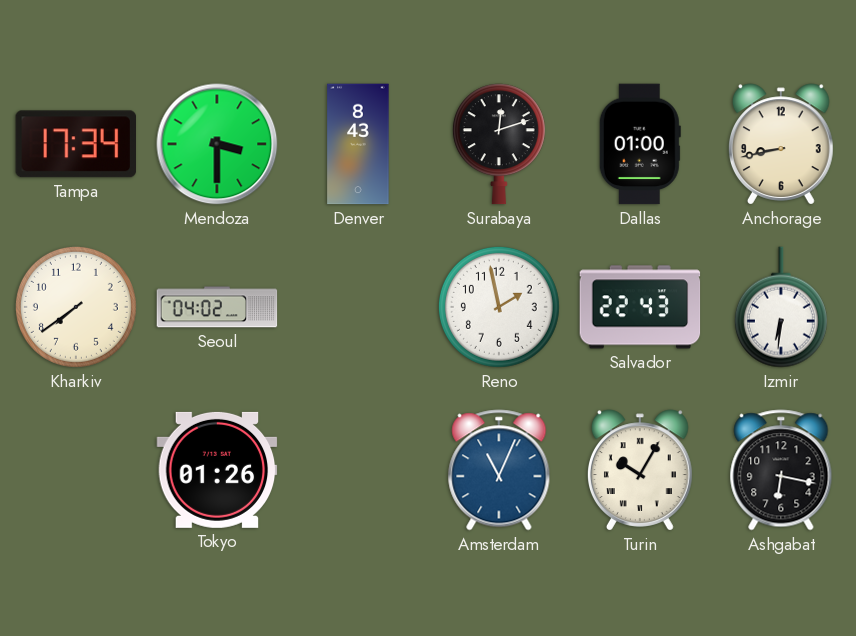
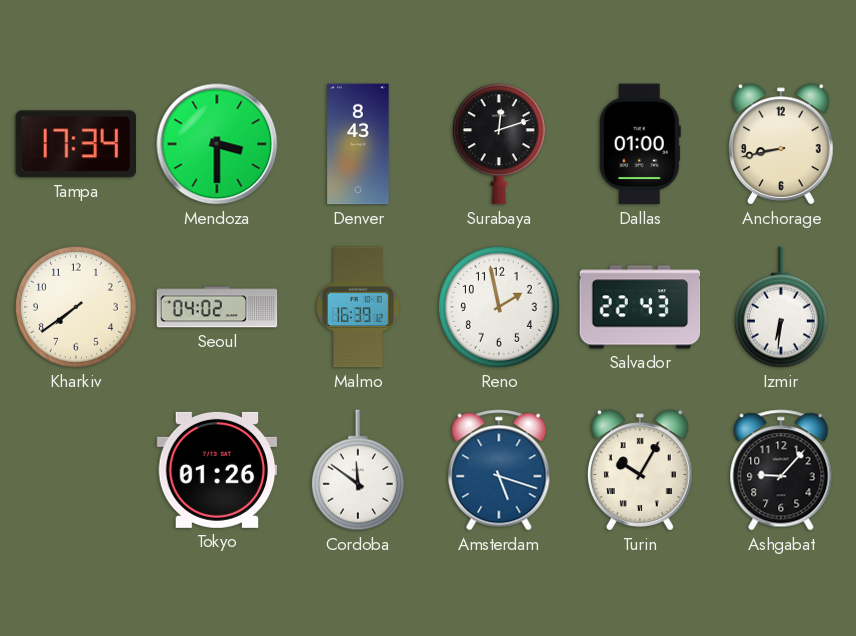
Malmo: none -> 16:39 (359, 307)
Cordoba: none -> 11:51 (358, 470)
Amsterdam: 11:04 -> 5:18 (499, 470)
Ashgabat: 6:17 -> 9:07 (781, 470)
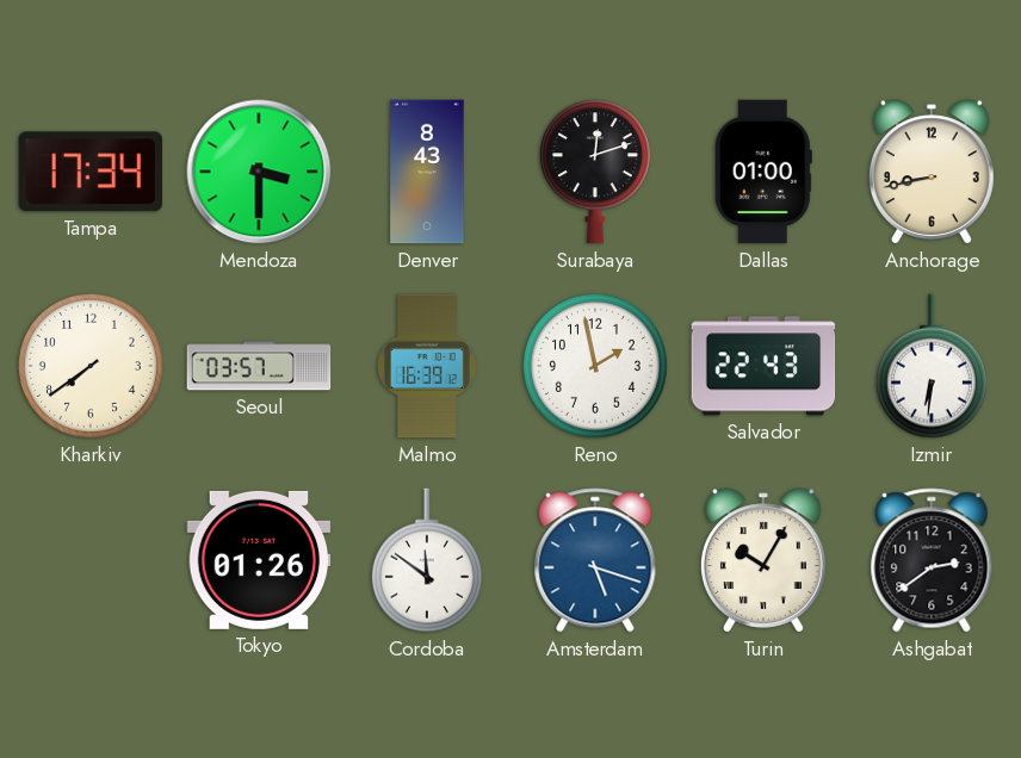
Seoul: 04:02 -> 03:57 (259, 366)
Ashgabat: 9:07 -> 2:39 (932, 560)
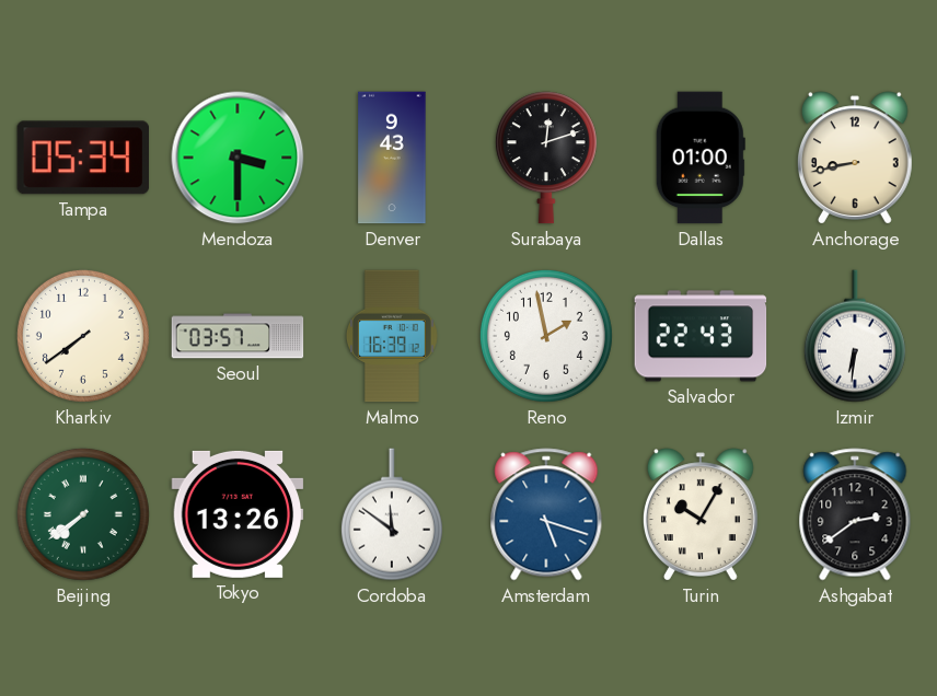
Tampa: 17:34 -> 05:34 (82, 158)
Denver: 8:43 -> 9:43 (392, 158)
Beijing: none -> 7:39 (83, 514)
Tokyo: 01:26 -> 13:26 (238, 514)
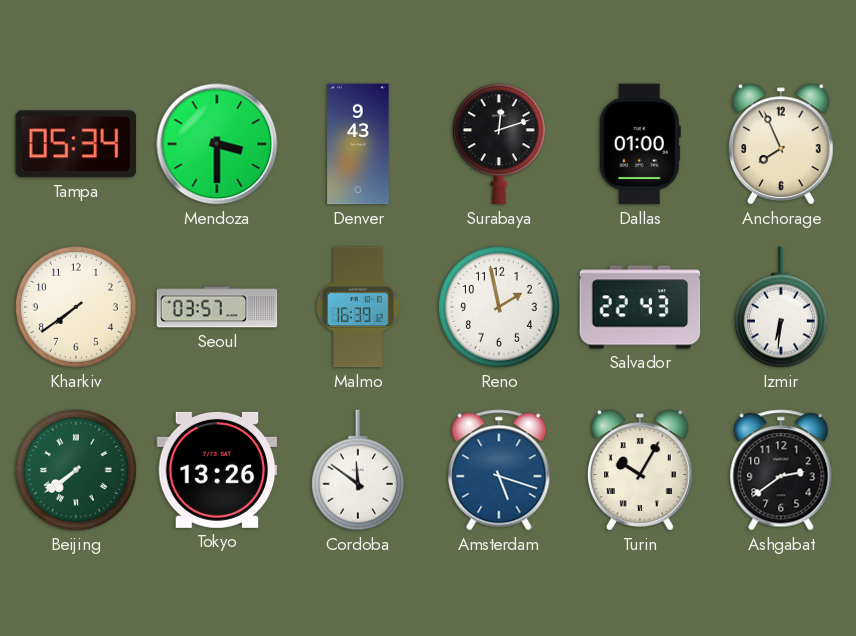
Anchorage: 8:43 -> 7:56 (781, 144)
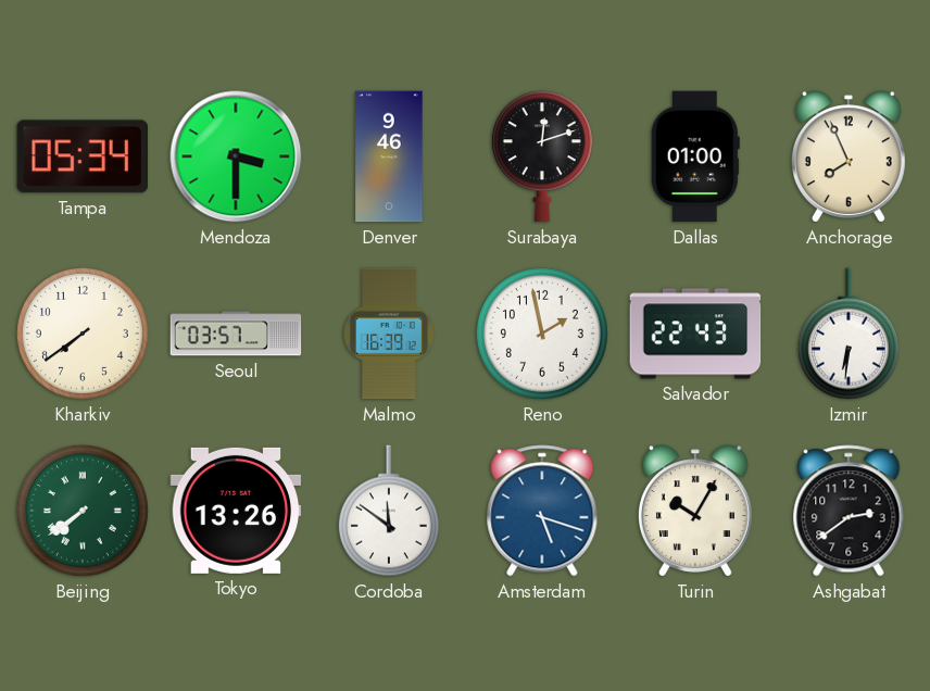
Denver: 9:43 -> 9:46 (389, 156)
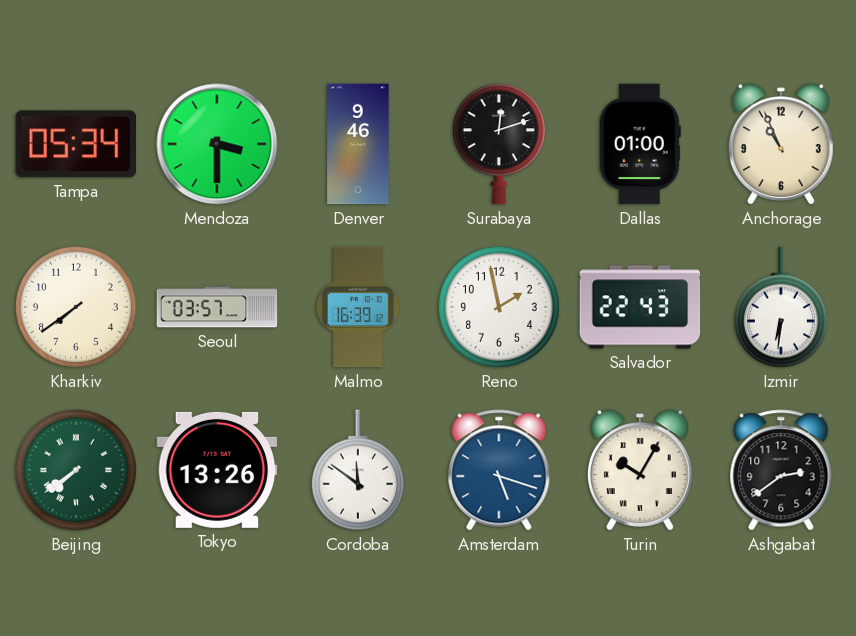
Anchorage: 7:56 -> 10:56 (781, 144)
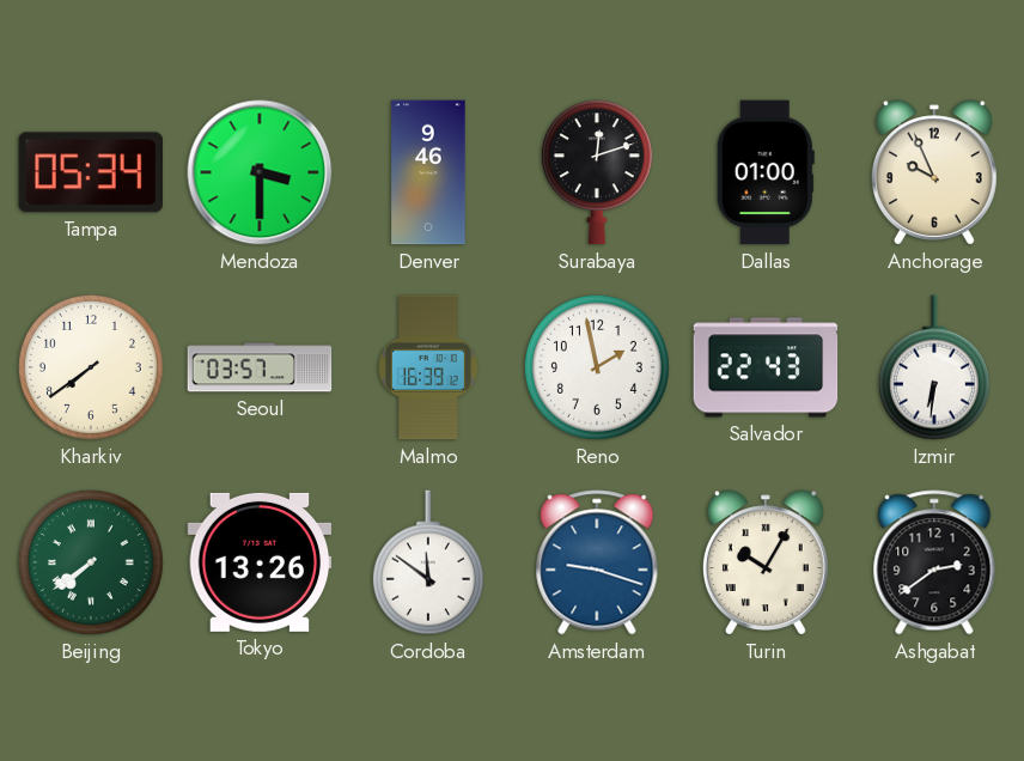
Anchorage: 10:56 -> 9:56 (934, 172)
Amsterdam: 5:18 -> 9:18 (597, 562)
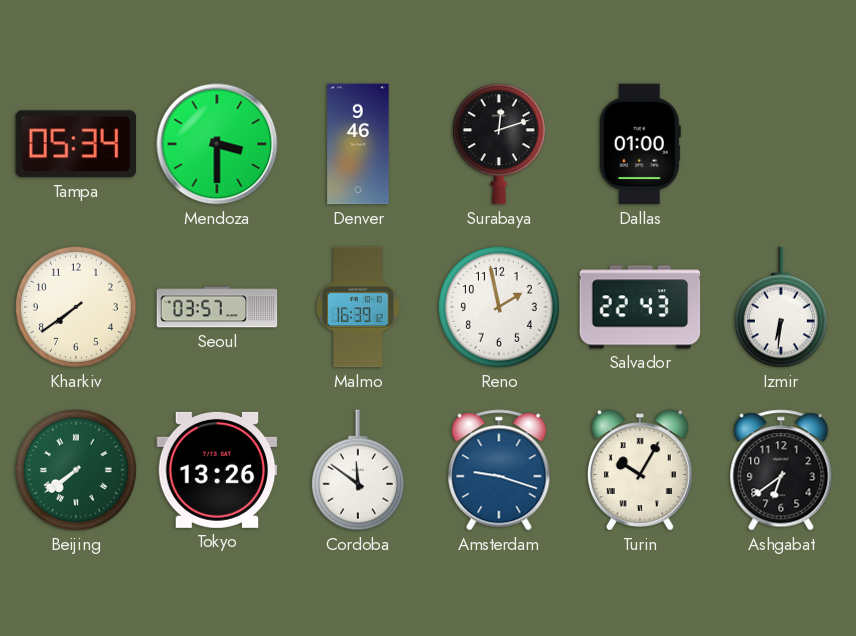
Anchorage: 9:56 -> none (934, 172)
Ashgabat: 2:39 -> 6:39 (781, 470)
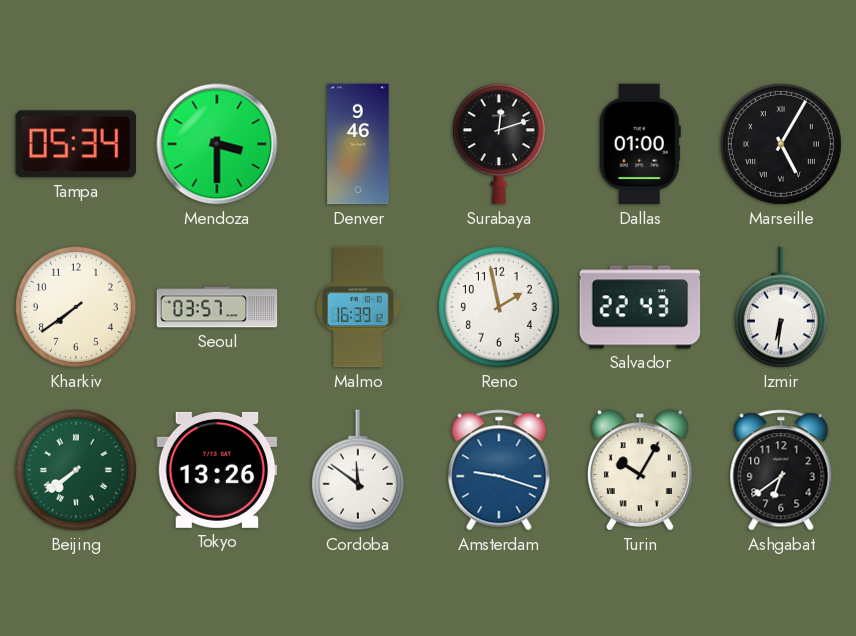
Marseille: none -> 5:05 (781, 144)
